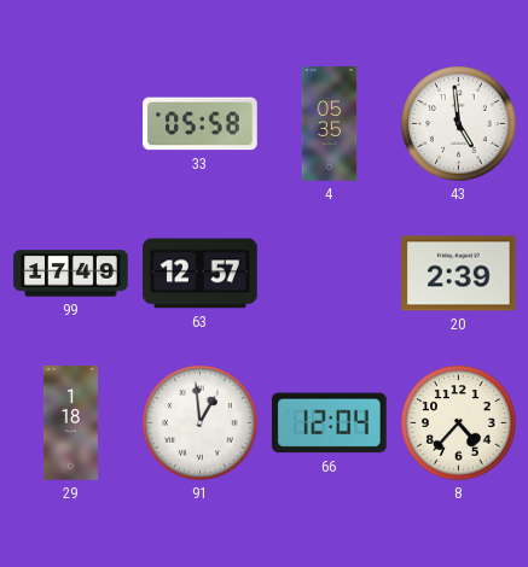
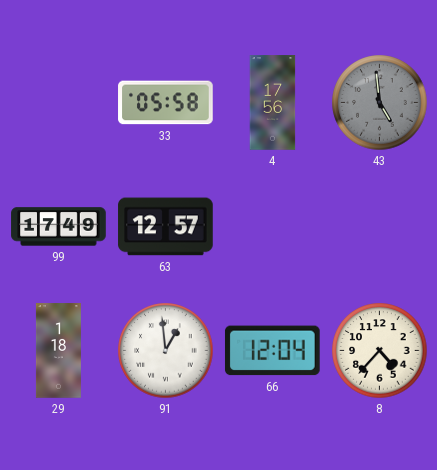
4: 05:35 -> 17:56 (273, 103)
43 dial: white -> grey (380, 103)
20: 2:39 -> none (459, 274)
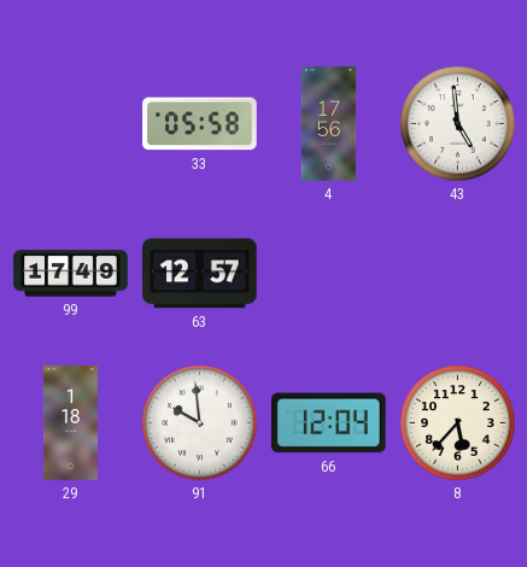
43 dial: grey -> white (458, 124)
91: 12:59 -> 9:59 (200, 423)
8: 4:37 -> 5:37 (458, 423)
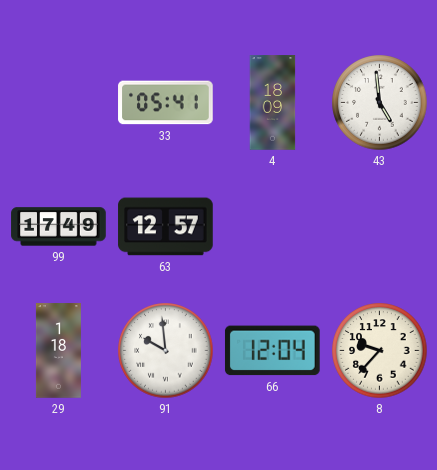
33: 05:58 -> 05:41 (166, 103)
4: 17:56 -> 18:09 (273, 103)
8: 5:37 -> 9:37 (380, 351)
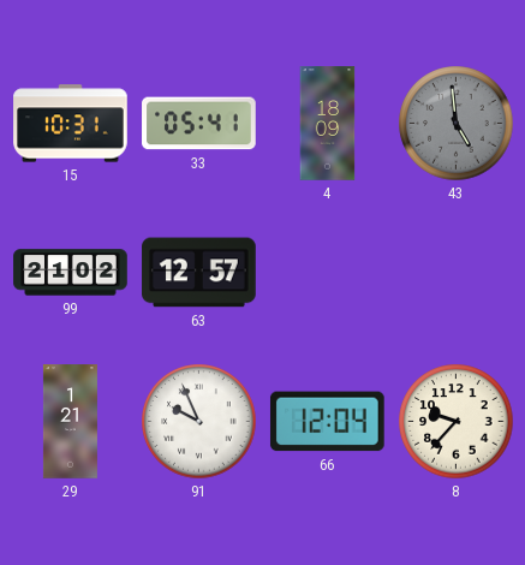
15: none -> 10:31 (71, 124)
43 dial: white -> grey (457, 124)
99: 17:49 -> 21:02 (71, 273)
29: 1:18 -> 1:21 (70, 422)
91: 9:59 -> 9:56 (199, 422)
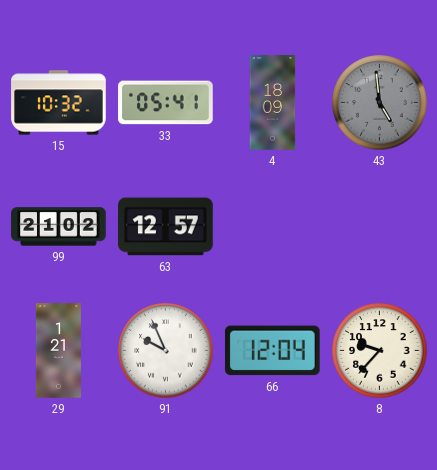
15: 10:31 -> 10:32 (59, 103)
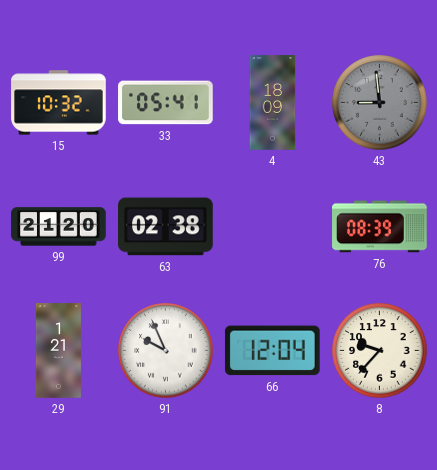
43: 4:59 -> 8:59 (380, 103)
99: 21:02 -> 21:20 (59, 227)
63: 12:57 -> 02:38 (166, 227)
76: none -> 08:39 (380, 227)
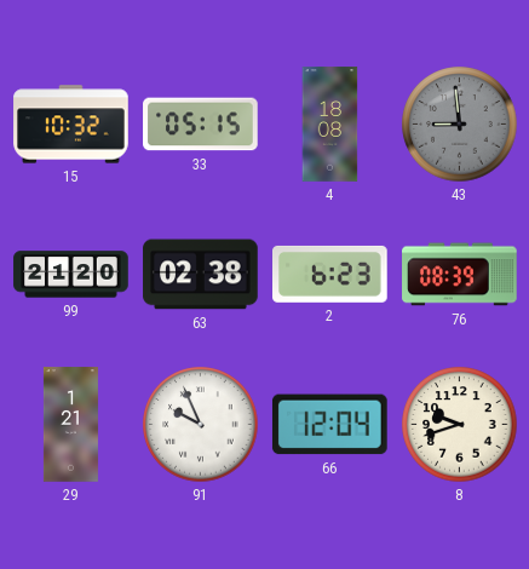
33: 05:41 -> 05:15 (201, 125)
4: 18:09 -> 18:08 (330, 125)
2: none -> 6:23 (330, 274)
8: 9:37 -> 9:42 (460, 425)
